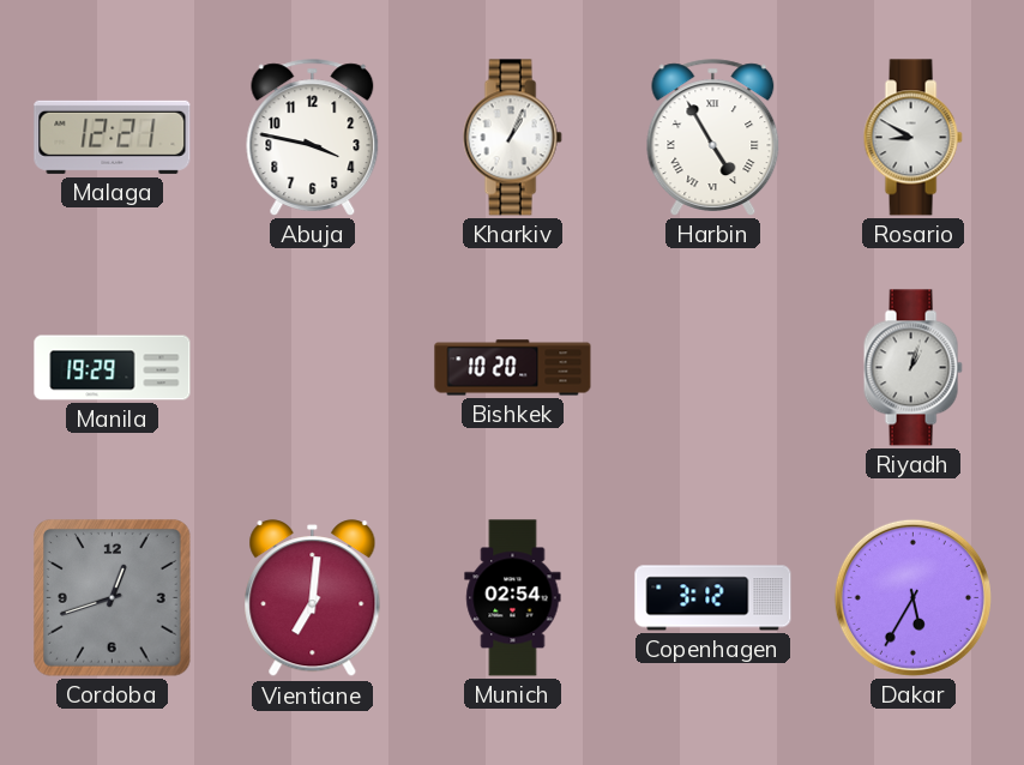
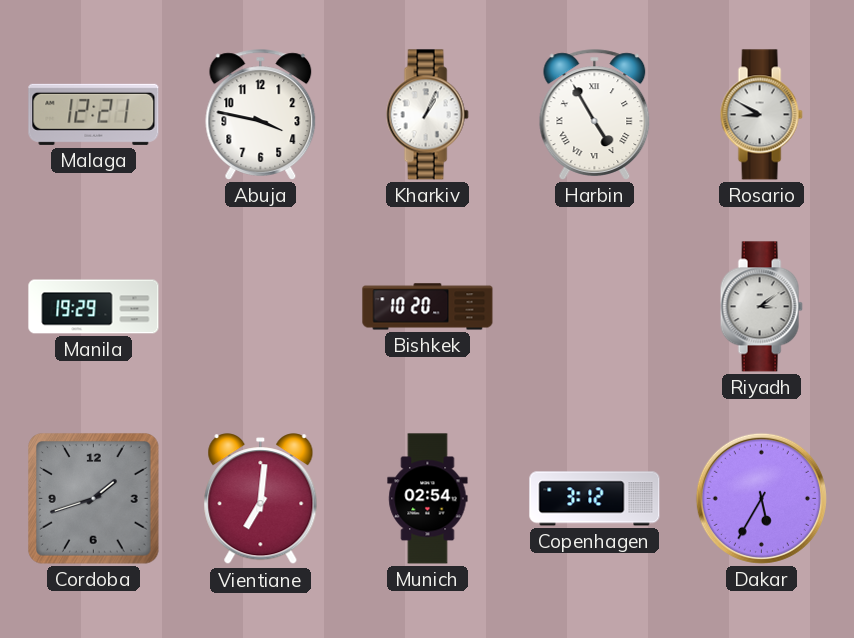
Riyadh: 1:03 -> 3:09 (761, 307)
Cordoba: 12:42 -> 1:42 (94, 499)
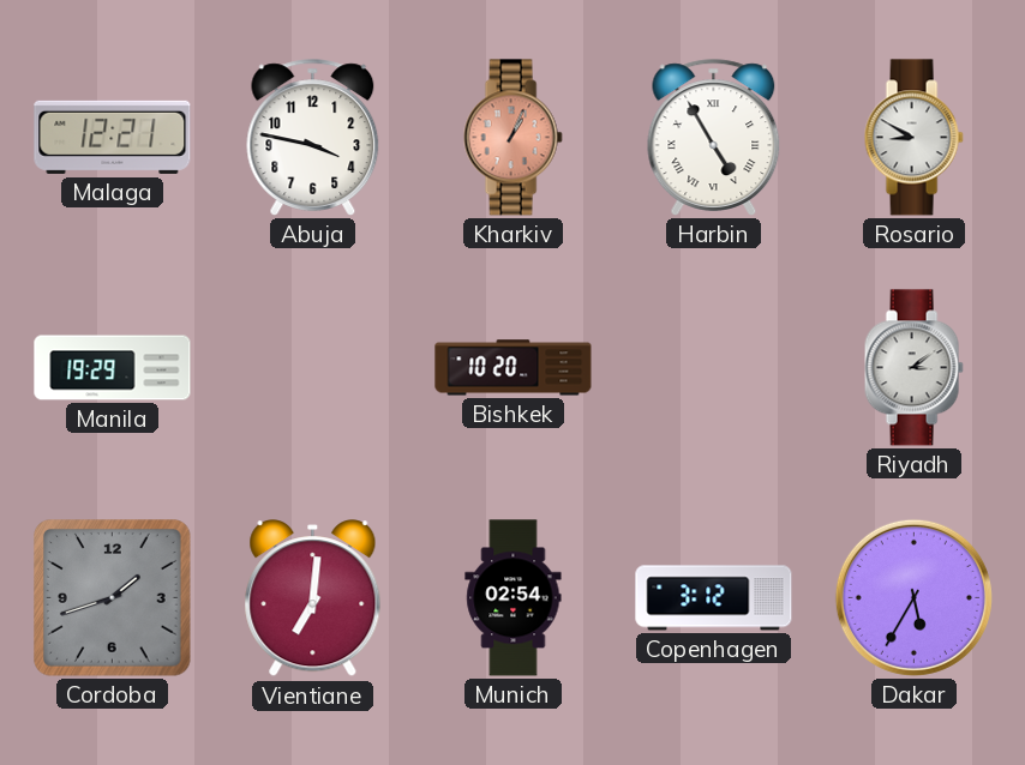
Kharkiv dial: white -> salmon (512, 138)
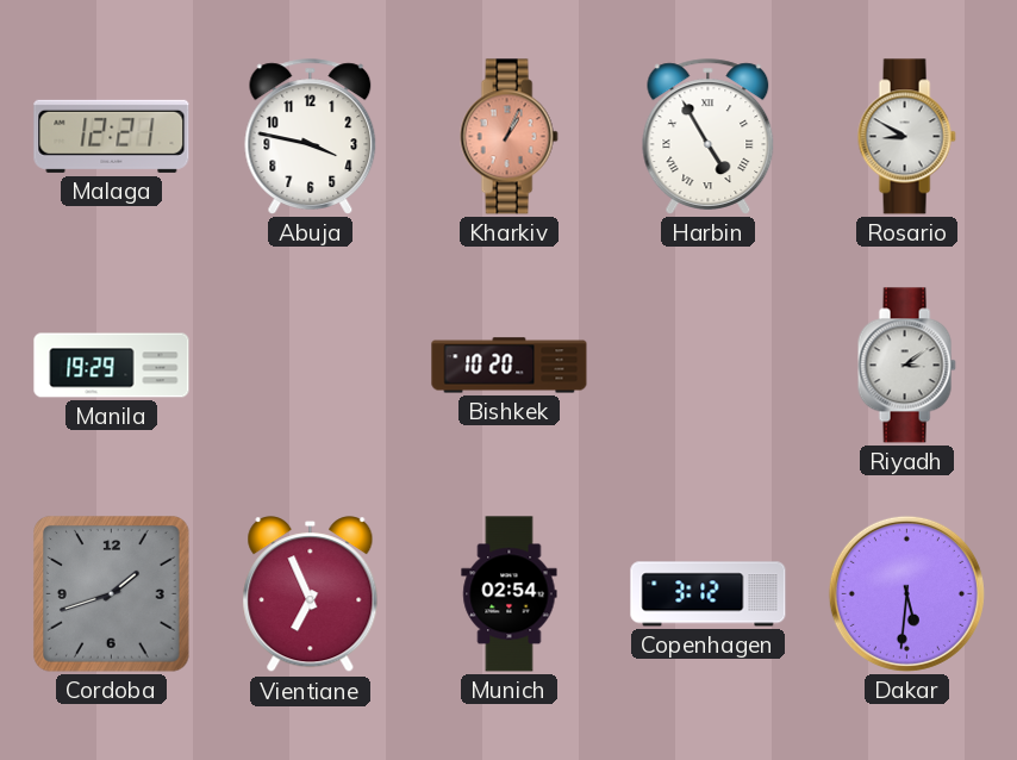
Vientiane: 7:01 -> 6:56 (311, 594)
Dakar: 5:35 -> 5:31 (906, 593)
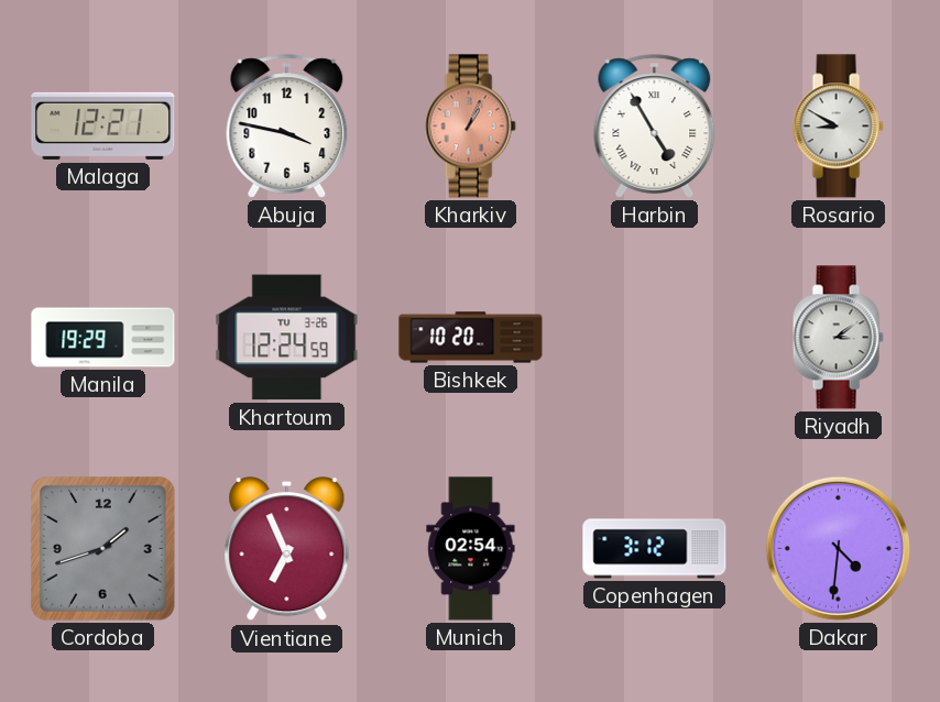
Khartoum: none -> 12:24 (287, 338)
Dakar: 5:31 -> 4:31 (838, 548)
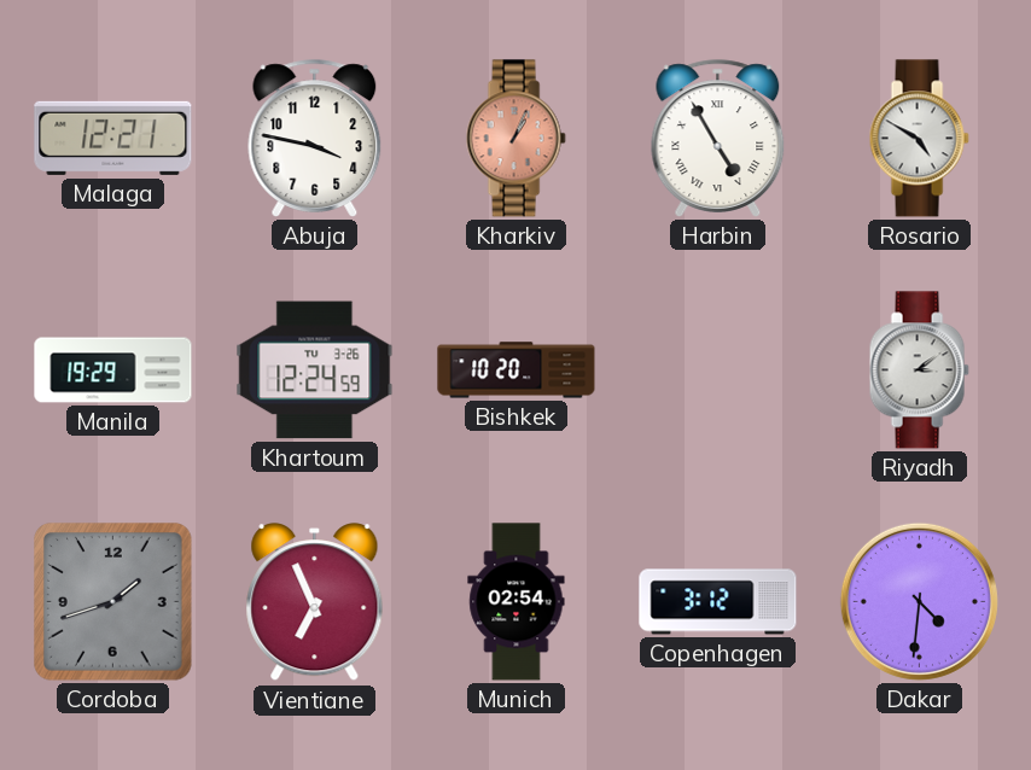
Rosario: 8:50 -> 4:50 (919, 139)
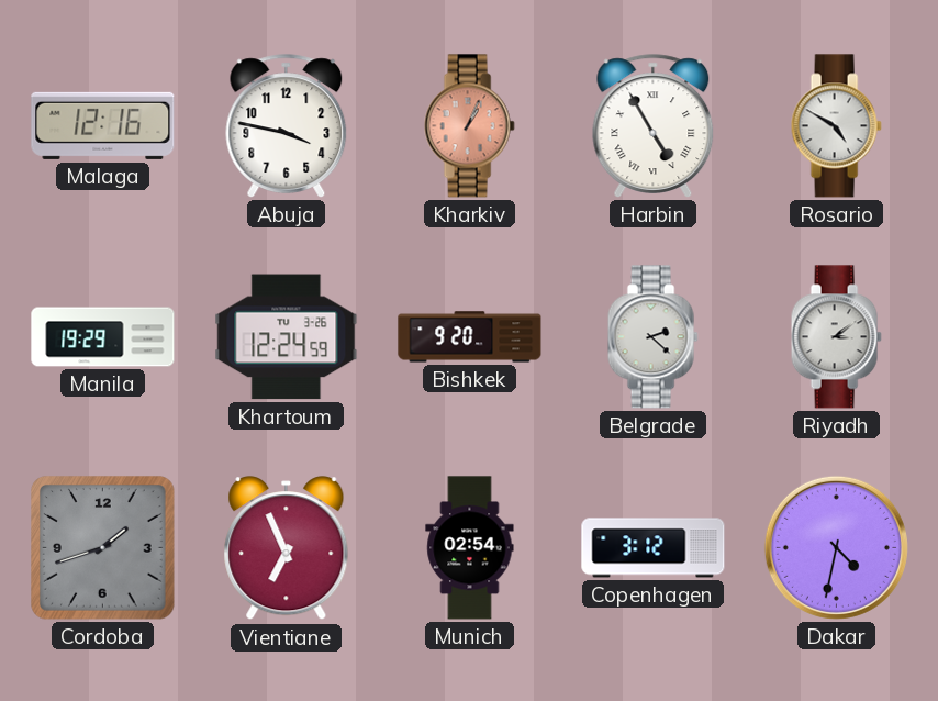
Malaga: 12:21 -> 12:16 (103, 125)
Bishkek: 10:20 -> 9:20 (470, 337)
Belgrade: none -> 2:22 (652, 337)
Dakar: 4:31 -> 4:32 (836, 547)
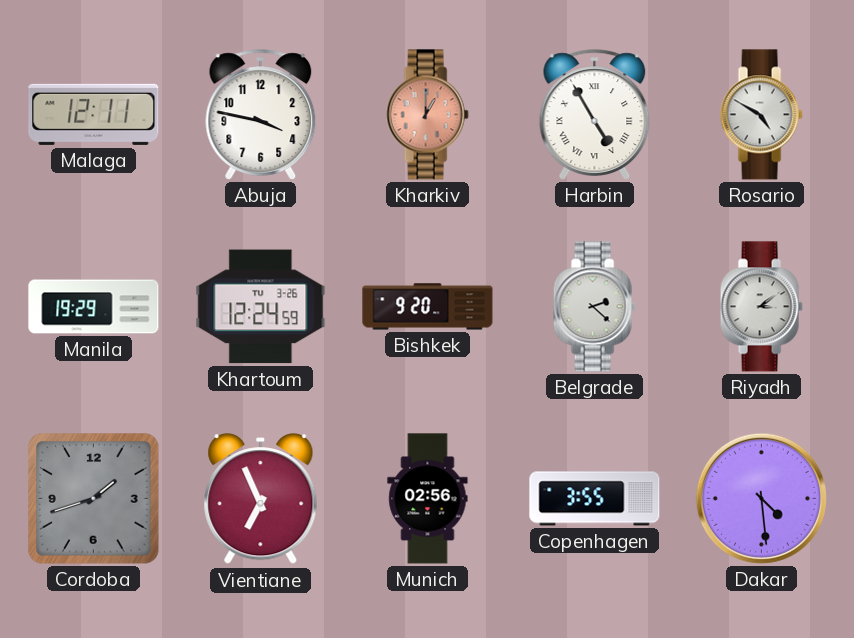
Malaga: 12:16 -> 12:11 (94, 114)
Kharkiv: 1:04 -> 1:00 (427, 115)
Munich: 02:54 -> 02:56 (428, 499)
Copenhagen: 3:12 -> 3:55 (595, 499)
Dakar: 4:32 -> 4:29 (761, 498)
